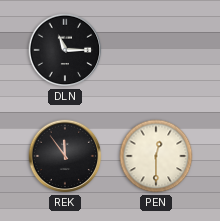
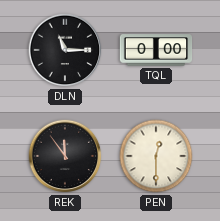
TQL: none -> 0:00 (156, 50)
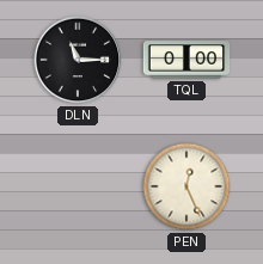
REK: 11:54 -> none (65, 156)
PEN: 12:30 -> 12:26 (186, 186)
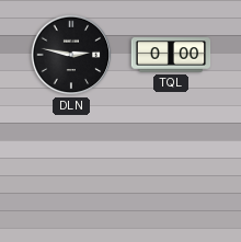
DLN: 11:15 -> 2:47 (71, 55)
PEN: 12:26 -> none (186, 186)
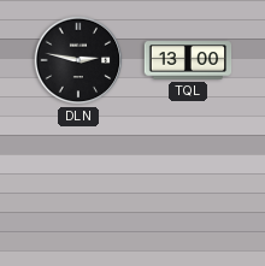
TQL: 0:00 -> 13:00 (188, 60)
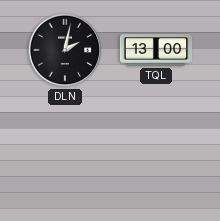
DLN: 2:47 -> 2:02 (65, 50)
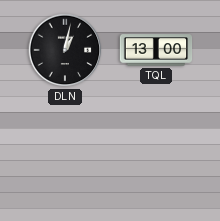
DLN: 2:02 -> 1:02 (65, 50)
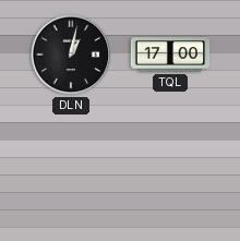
TQL: 13:00 -> 17:00 (170, 55)
